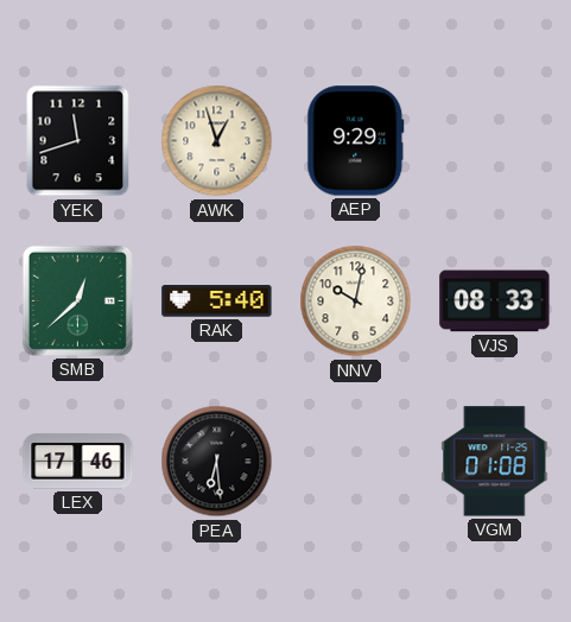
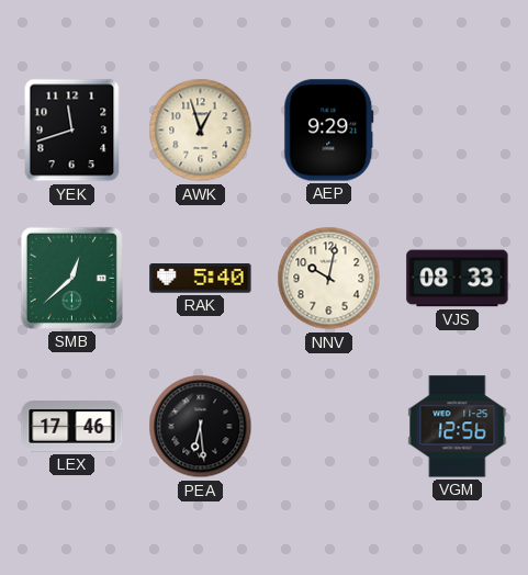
VGM: 01:08 -> 12:56 (458, 427)
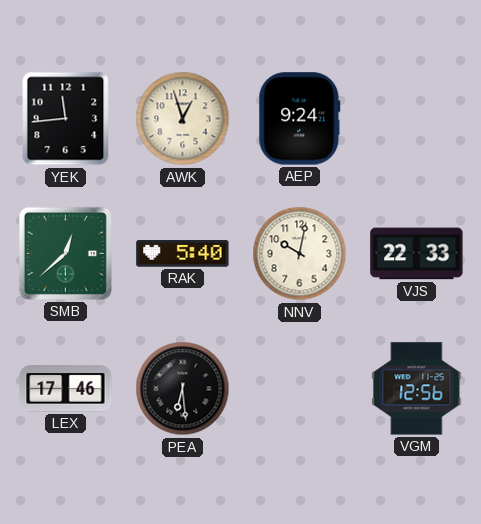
YEK: 11:42 -> 11:44 (66, 119)
AEP: 9:29 -> 9:24 (300, 119)
VJS: 08:33 -> 22:33 (417, 254)
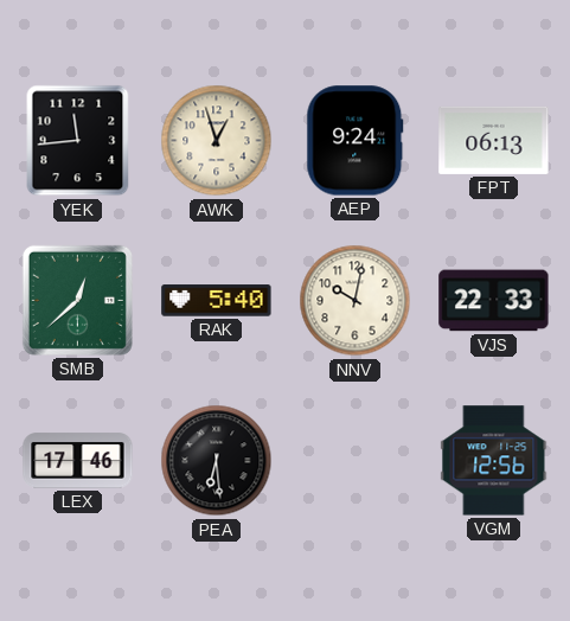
FPT: none -> 06:13 (494, 140)
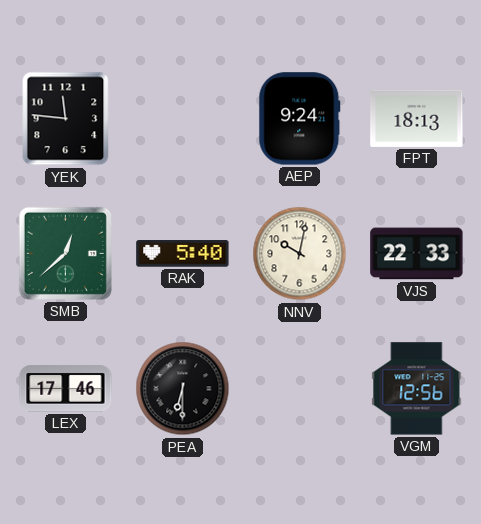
YEK: 11:44 -> 11:46 (66, 119)
AWK: 12:57 -> none (217, 141)
FPT: 06:13 -> 18:13 (417, 118)
PEA: 6:29 -> 6:30 (183, 389)
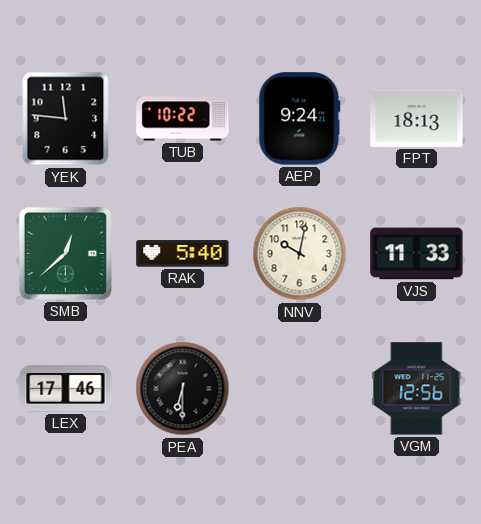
TUB: none -> 10:22 (183, 119)
VJS: 22:33 -> 11:33 (417, 254)
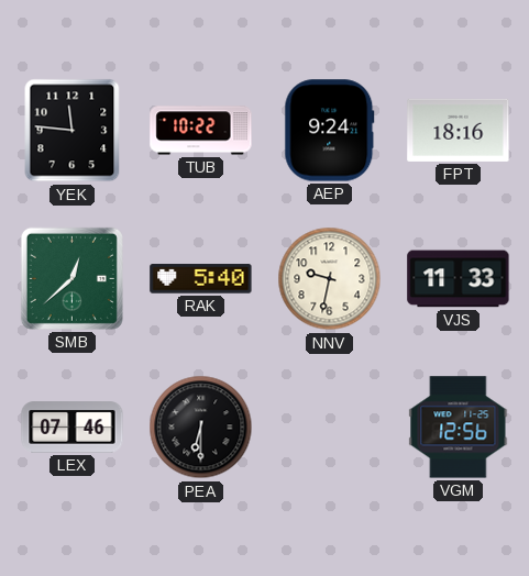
FPT: 18:13 -> 18:16 (459, 130)
NNV: 10:02 -> 9:32 (330, 279)
LEX: 17:46 -> 07:46 (73, 428)
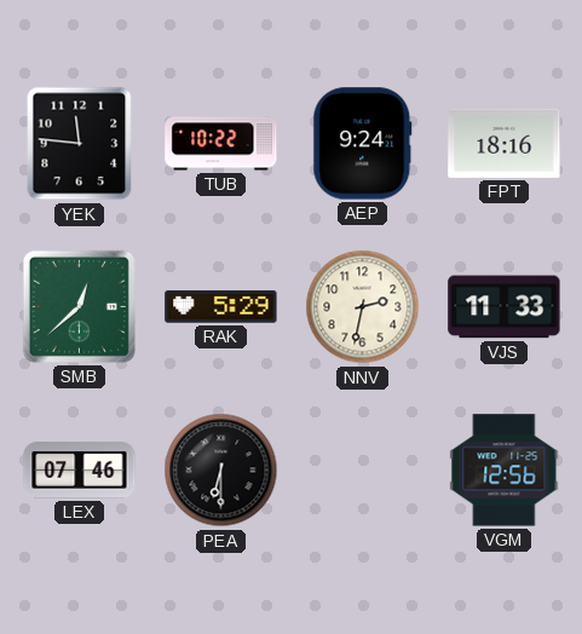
RAK: 5:40 -> 5:29 (221, 307)
NNV: 9:32 -> 2:32 (363, 307)
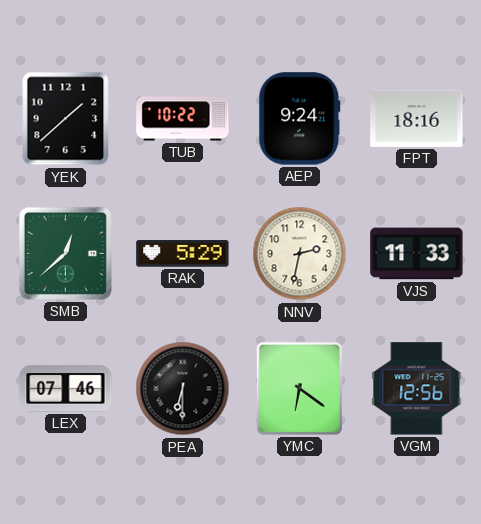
YEK: 11:46 -> 1:38 (66, 119)
YMC: none -> 6:21 (299, 388)
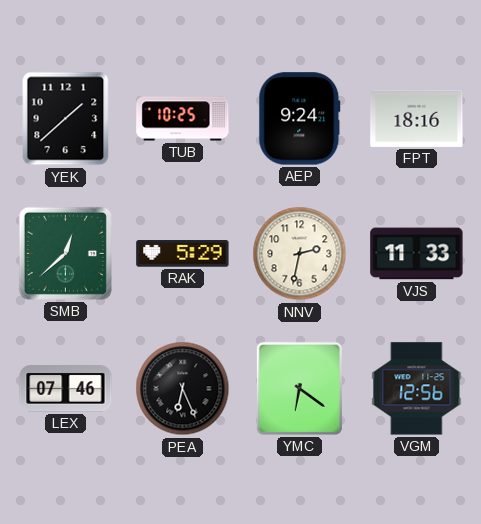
TUB: 10:22 -> 10:25 (183, 119)
PEA: 6:30 -> 6:26 (183, 389)
